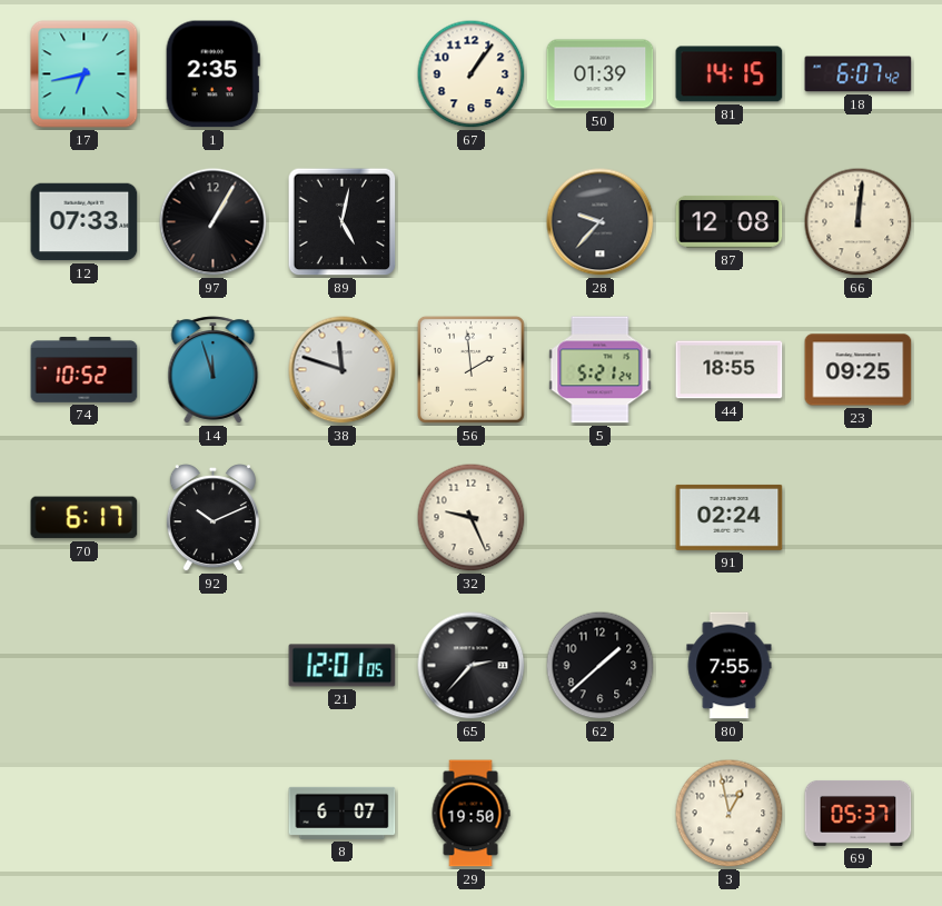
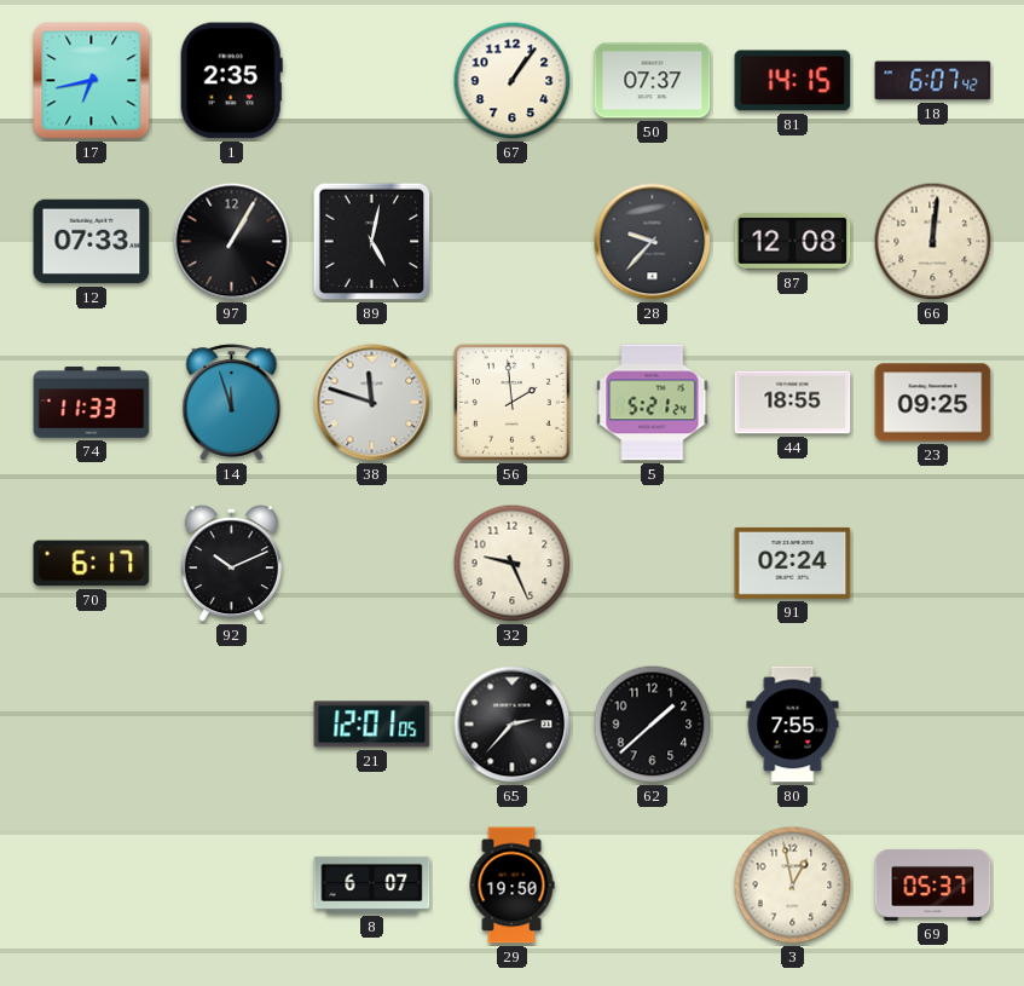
50: 01:39 -> 07:37 (653, 81)
74: 10:52 -> 11:33 (92, 403)
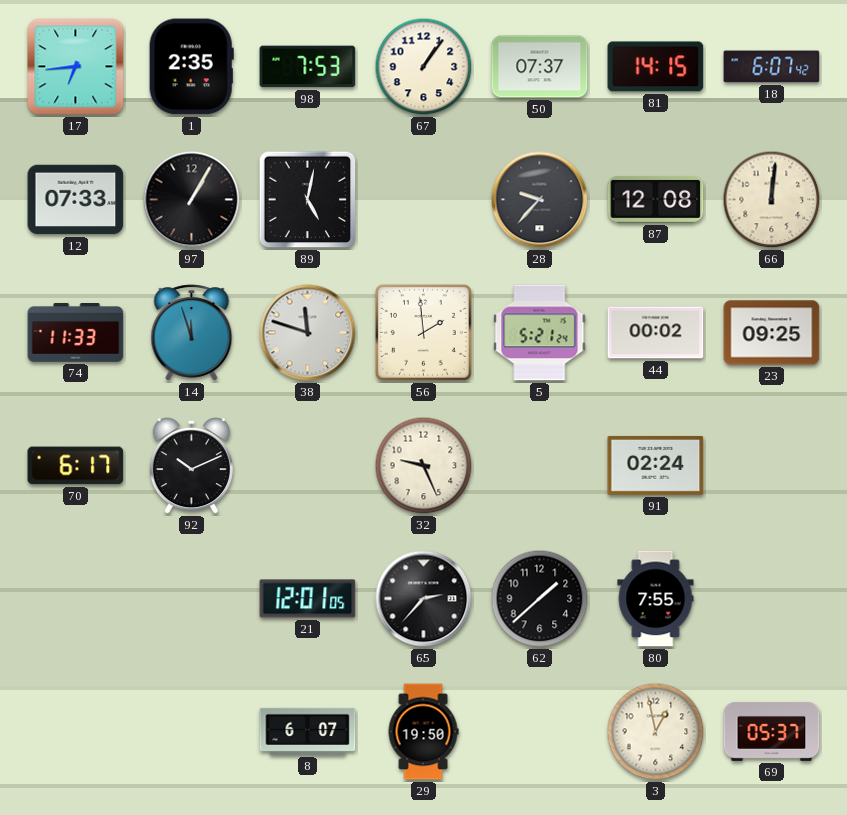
17: 6:43 -> 6:44 (76, 67)
98: none -> 7:53 (308, 67)
44: 18:55 -> 00:02 (656, 333)
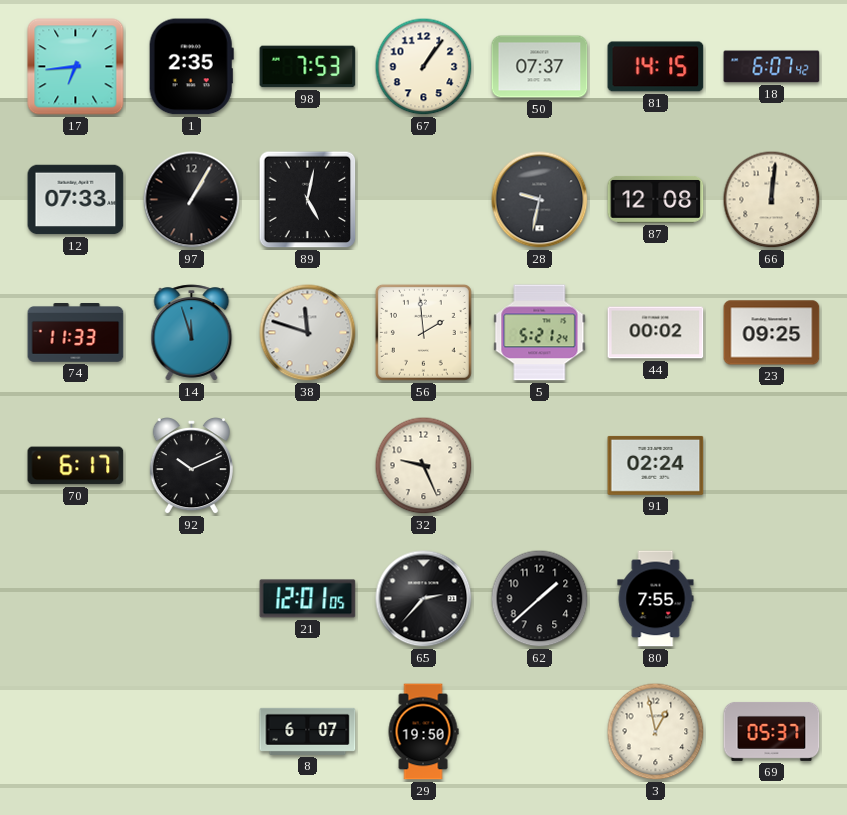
28: 9:37 -> 9:32 (540, 200)
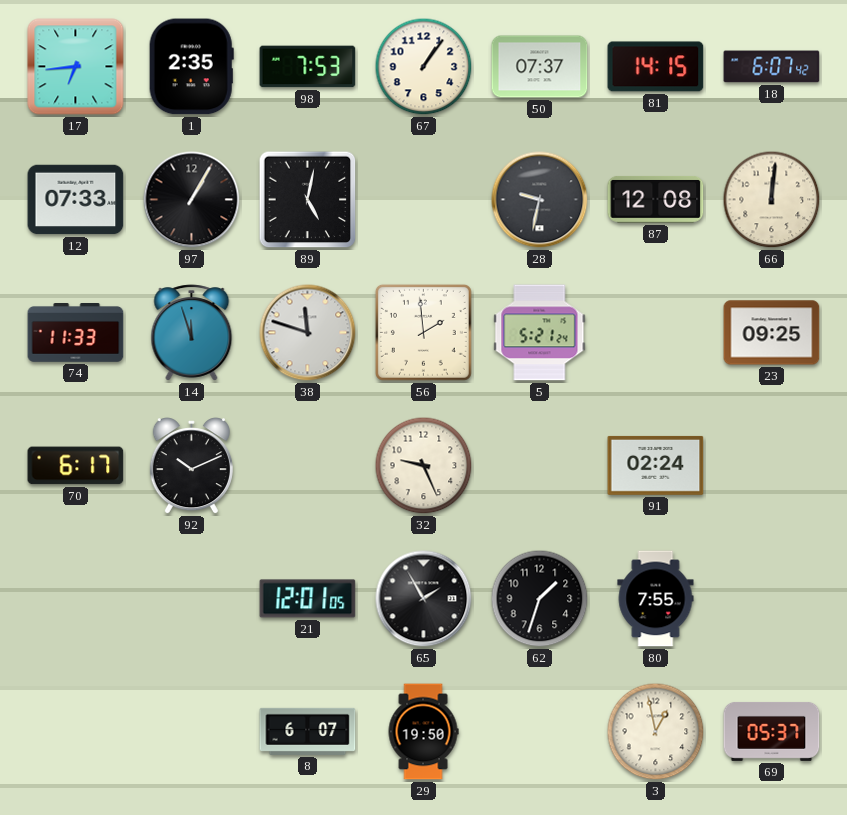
44: 00:02 -> none (656, 333)
65: 2:37 -> 1:55 (424, 599)
62: 1:38 -> 1:33 (540, 599)
